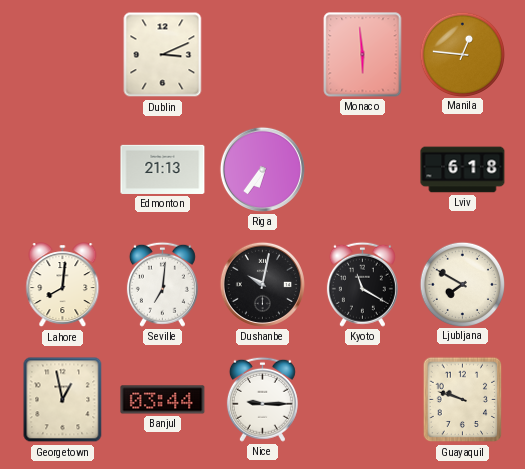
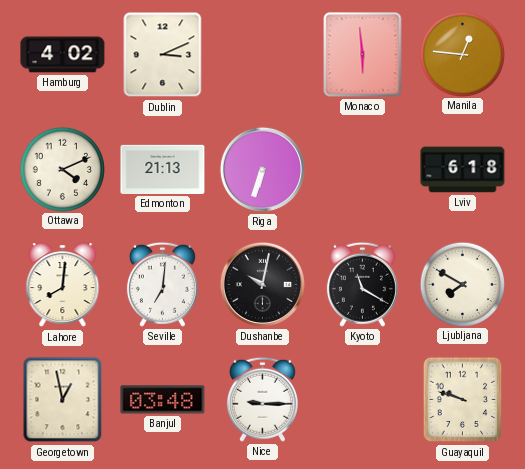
Hamburg: none -> 4:02 (63, 55)
Ottawa: none -> 4:11 (62, 169)
Riga: 6:36 -> 6:33 (262, 169)
Banjul: 03:44 -> 03:48 (163, 400)
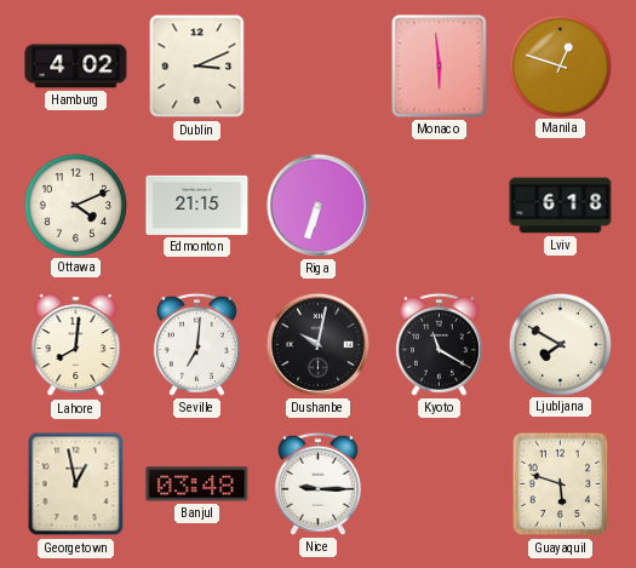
Manila: 12:46 -> 12:48 (560, 65)
Edmonton: 21:13 -> 21:15 (197, 205)
Guayaquil: 9:48 -> 5:48 (561, 484)
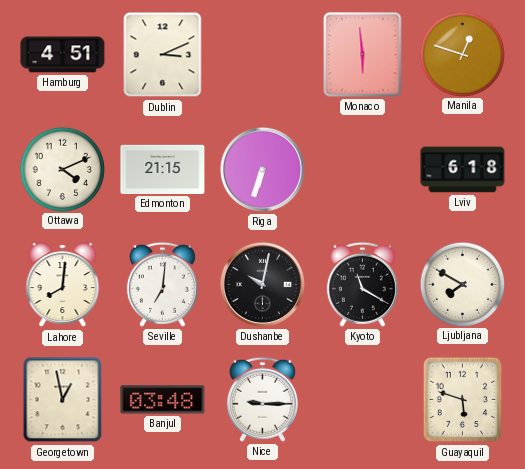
Hamburg: 4:02 -> 4:51 (63, 55)
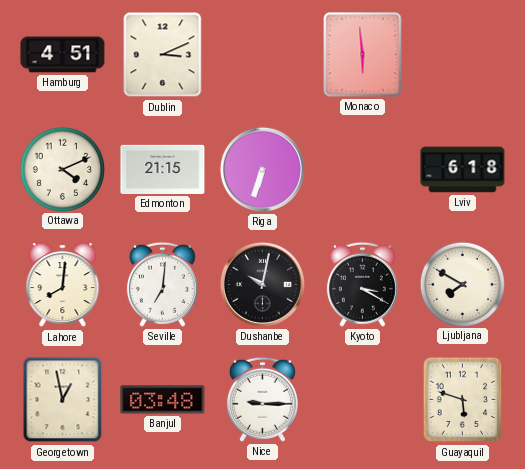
Manila: 12:48 -> none (462, 54)
Kyoto: 11:20 -> 3:20 (362, 284)
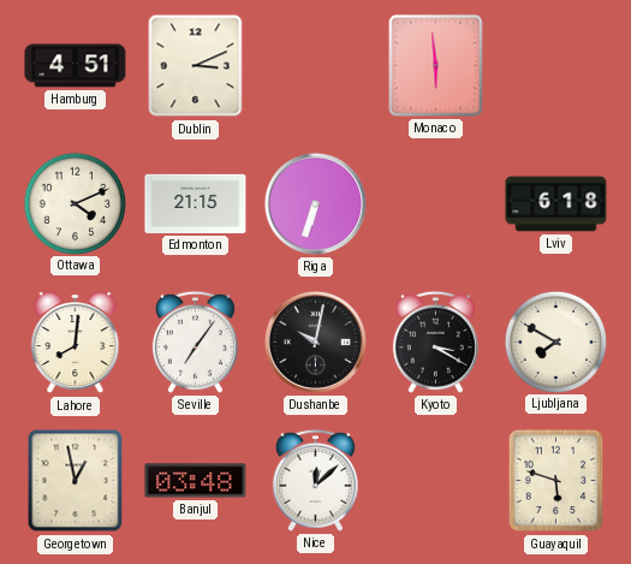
Seville: 7:01 -> 7:06 (195, 342)
Nice: 9:15 -> 12:08 (315, 480)
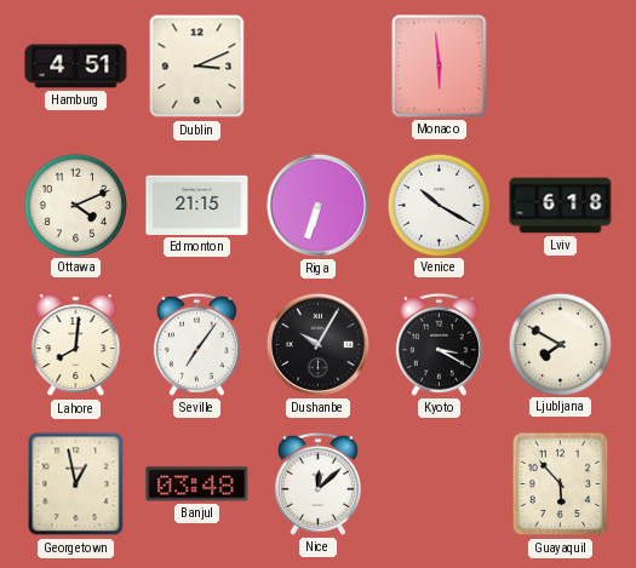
Venice: none -> 10:20 (439, 205)
Dushanbe: 10:02 -> 10:05 (317, 344)
Guayaquil: 5:48 -> 5:53 (561, 484)
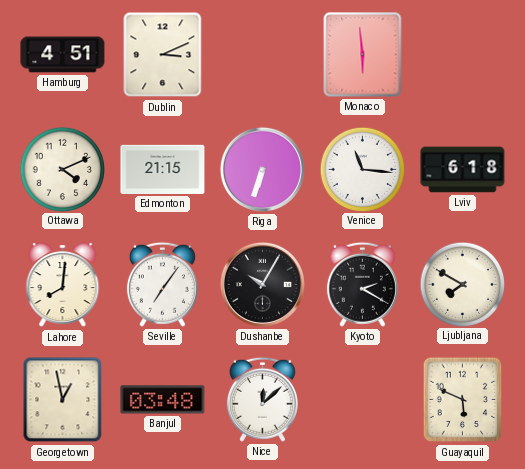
Venice: 10:20 -> 11:16 (362, 169)
Kyoto: 3:20 -> 2:20 (362, 284)
Guayaquil: 5:53 -> 5:49 (463, 400)
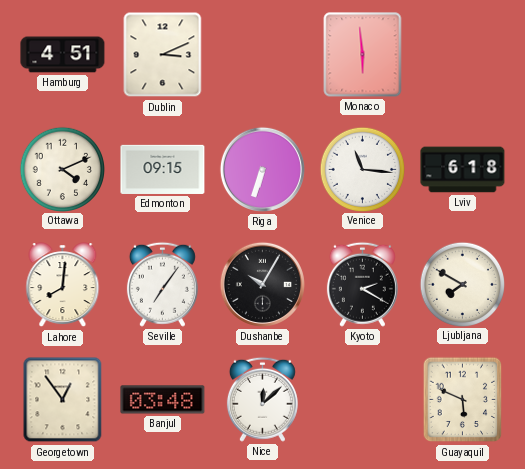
Edmonton: 21:15 -> 09:15 (163, 169)
Georgetown: 12:58 -> 12:54 (63, 400)
